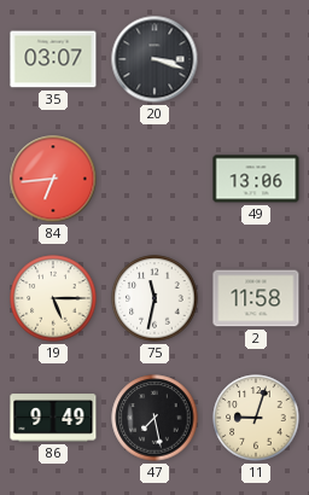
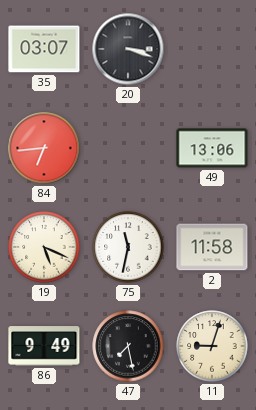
19: 5:15 -> 5:19 (44, 247)
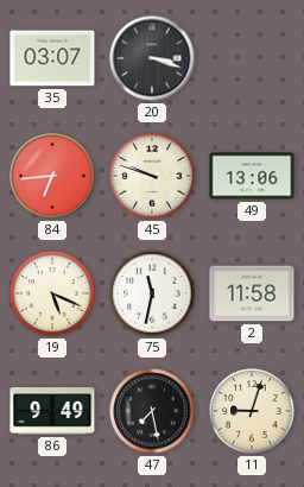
45: none -> 9:48 (152, 176)
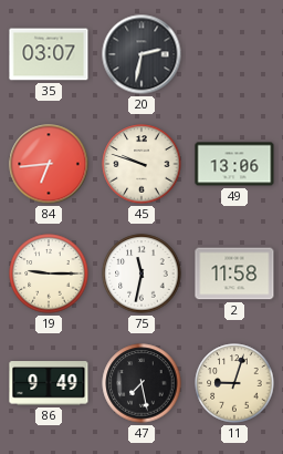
20: 3:18 -> 2:32 (141, 54)
19: 5:19 -> 9:15 (49, 274)
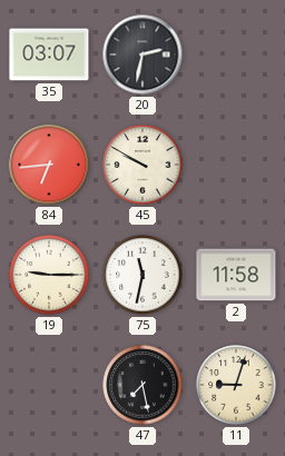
45: 9:48 -> 9:50 (142, 165)
49: 13:06 -> none (234, 164)
86: 9:49 -> none (49, 383)
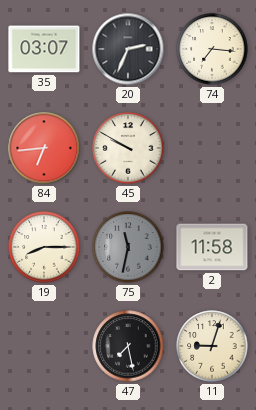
20: 2:32 -> 2:34 (128, 49)
74: none -> 7:16 (212, 49)
19: 9:15 -> 8:15 (44, 247)
75 dial: white -> grey (128, 247)
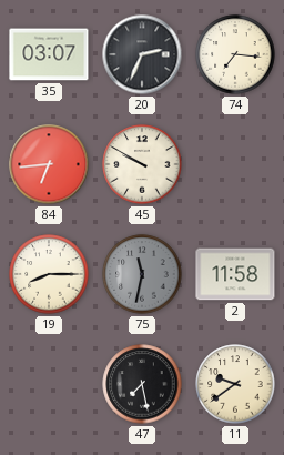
11: 9:03 -> 9:39 (235, 384)
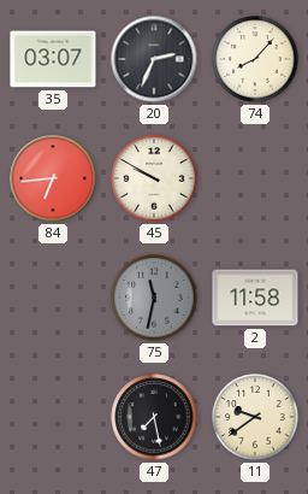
74: 7:16 -> 8:07 (255, 59)
19: 8:15 -> none (49, 274)
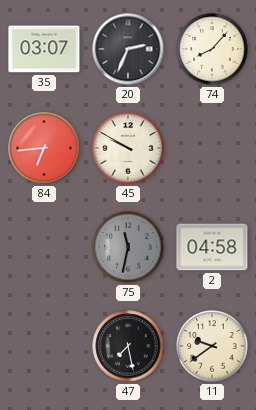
2: 11:58 -> 04:58 (212, 247)
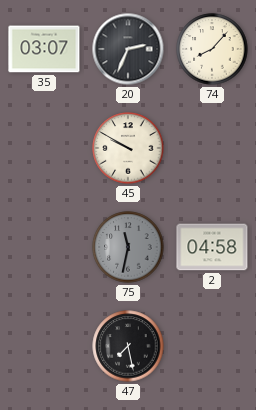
84: 6:44 -> none (44, 148)
11: 9:39 -> none (212, 346)
